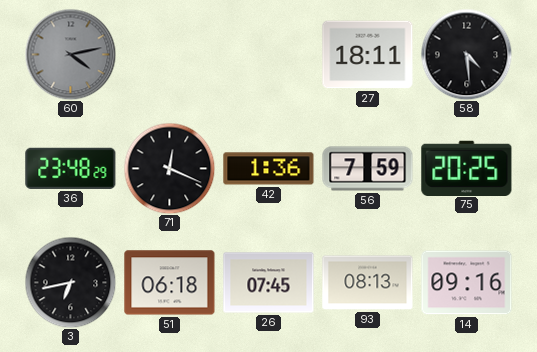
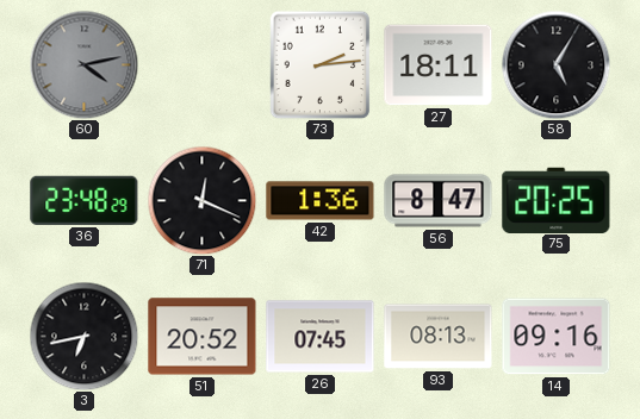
73: none -> 2:14 (321, 64)
58: 4:29 -> 5:05 (555, 64)
56: 7:59 -> 8:47 (439, 201)
51: 06:18 -> 20:52 (203, 337)
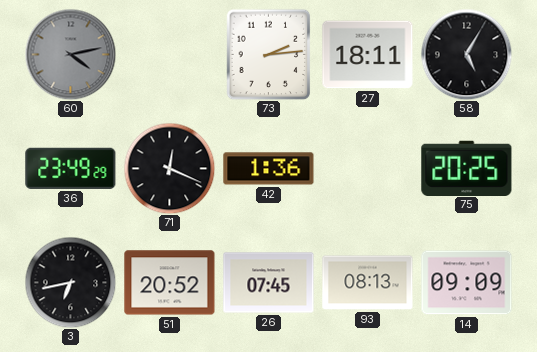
36: 23:48 -> 23:49 (71, 168)
56: 8:47 -> none (439, 201)
14: 09:16 -> 09:09 (467, 283)
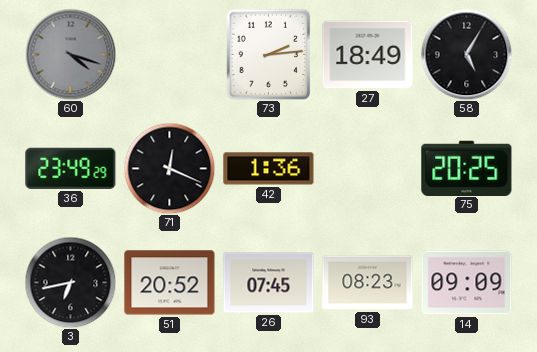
60: 4:13 -> 4:18 (70, 54)
27: 18:11 -> 18:49 (368, 55)
93: 08:13 -> 08:23 (368, 283)
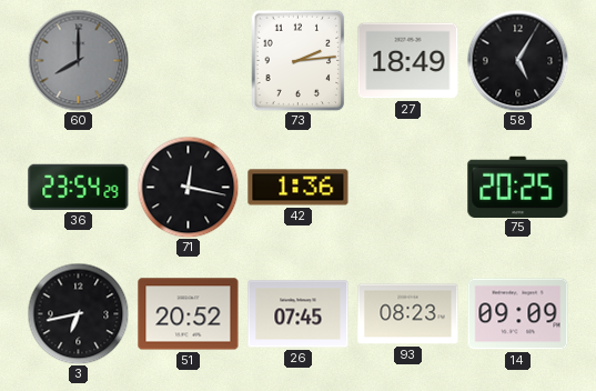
60: 4:18 -> 8:00 (78, 60)
36: 23:49 -> 23:54 (79, 187)
71: 12:19 -> 12:17 (188, 187)
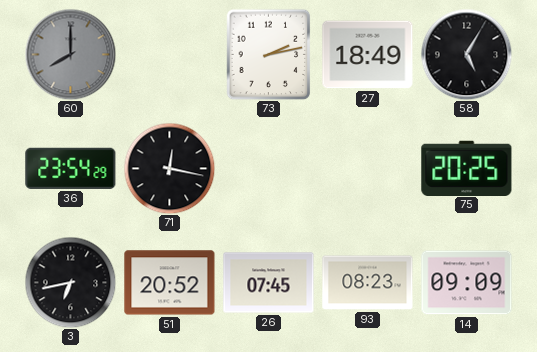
73: 2:14 -> 2:13 (269, 54)
42: 1:36 -> none (299, 188)
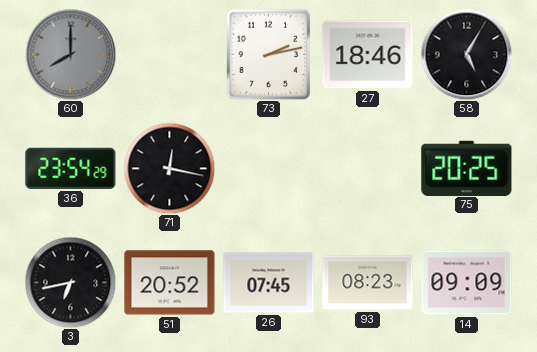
27: 18:49 -> 18:46 (368, 55)
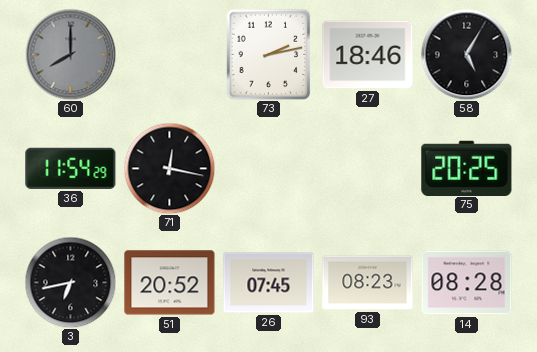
36: 23:54 -> 11:54 (71, 168)
14: 09:09 -> 08:28 (467, 283)
